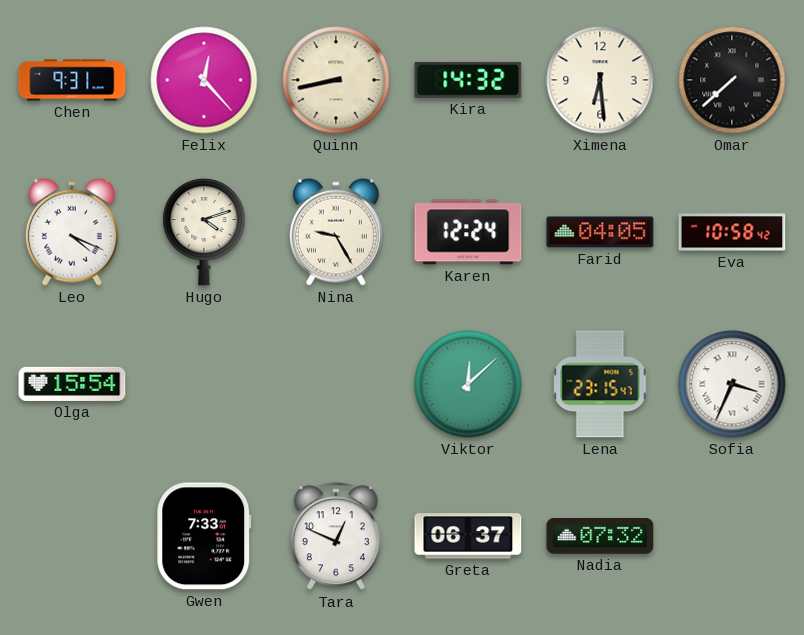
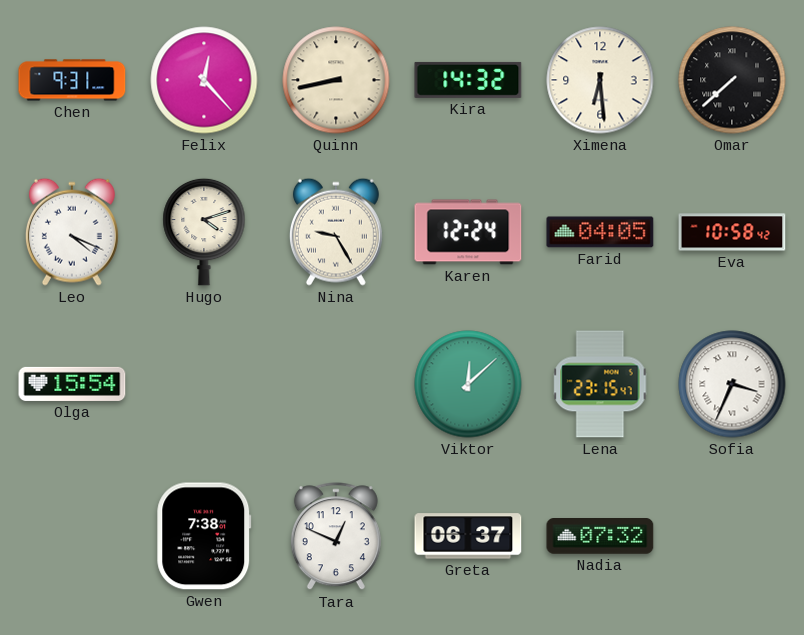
Gwen: 7:33 -> 7:38 (204, 536)
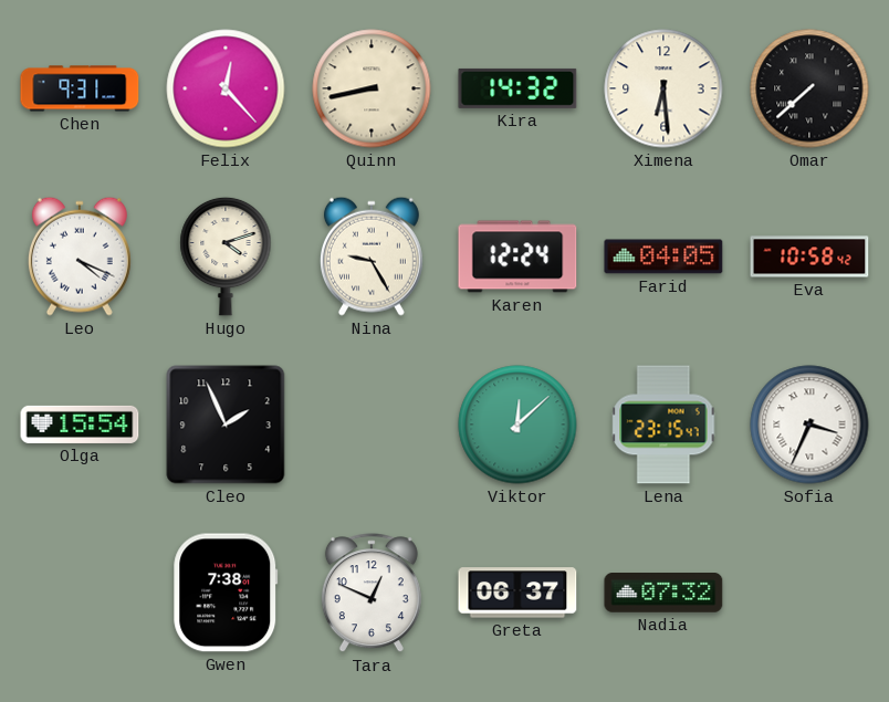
Cleo: none -> 1:56 (226, 425)
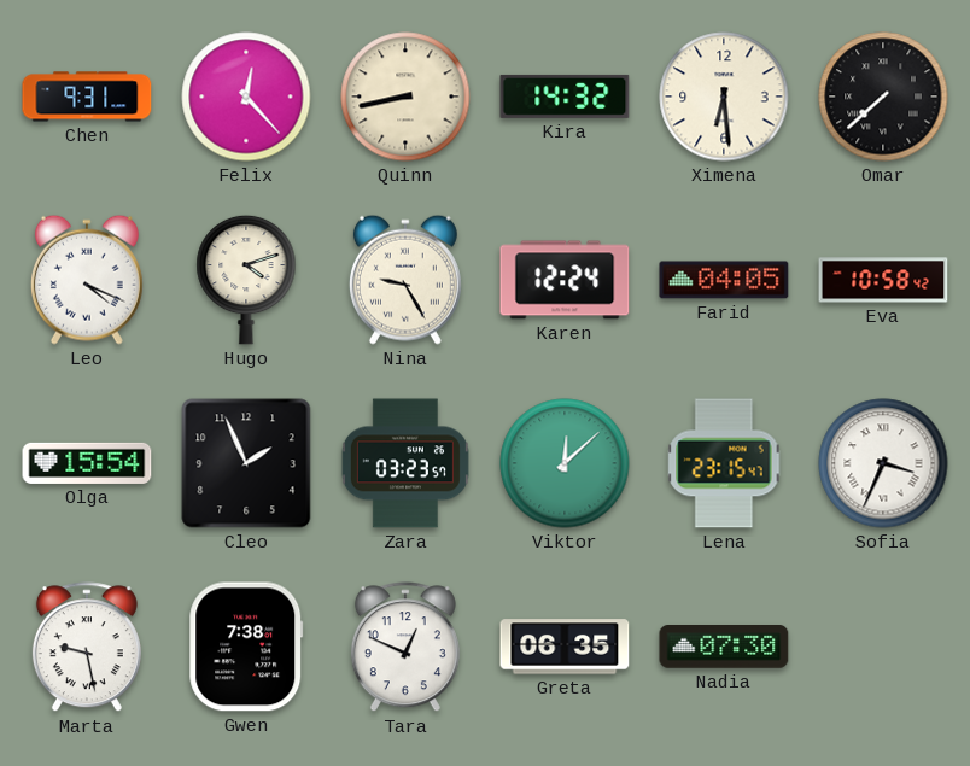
Zara: none -> 03:23 (405, 463)
Marta: none -> 9:28 (87, 648)
Greta: 06:37 -> 06:35 (565, 647)
Nadia: 07:32 -> 07:30 (724, 648)
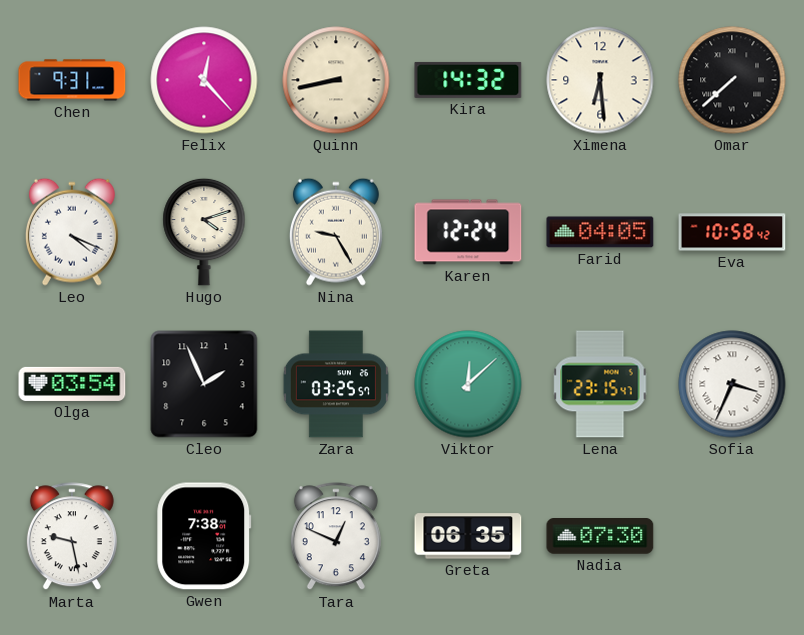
Olga: 15:54 -> 03:54 (72, 384)
Zara: 03:23 -> 03:25 (336, 384)
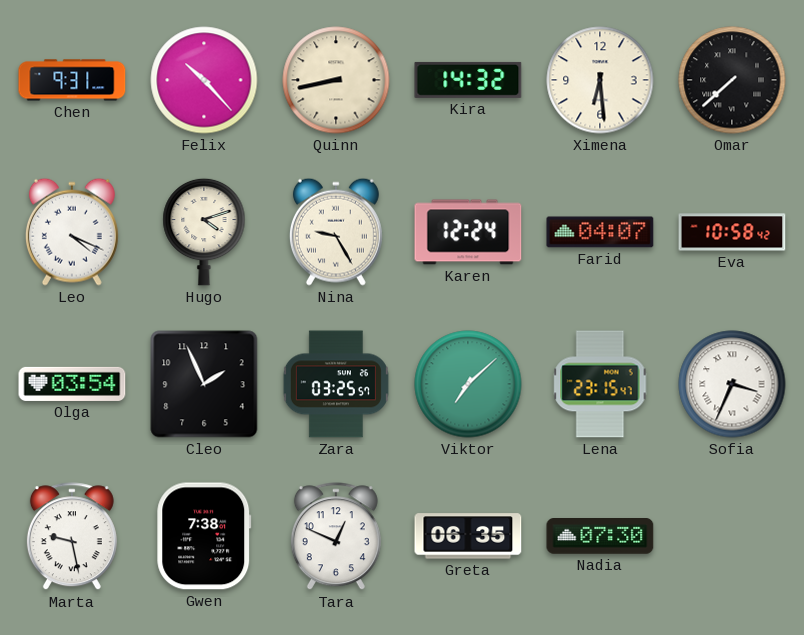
Felix: 12:23 -> 10:23 (204, 80)
Farid: 04:05 -> 04:07 (600, 232)
Viktor: 12:08 -> 7:08 (468, 384)
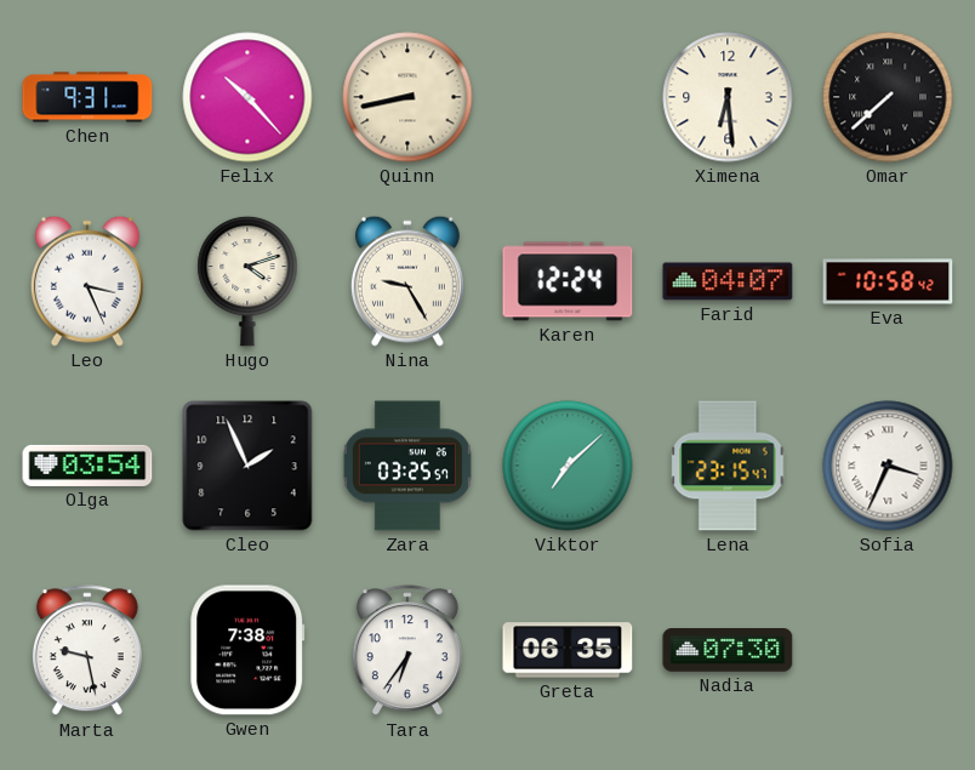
Kira: 14:32 -> none (468, 80)
Leo: 4:19 -> 3:26 (87, 281)
Tara: 12:49 -> 6:36 (407, 651)
